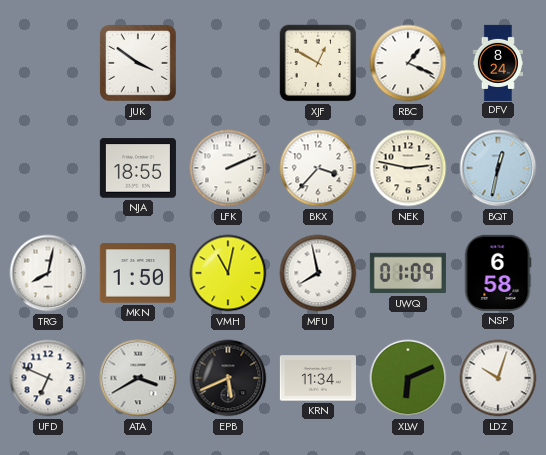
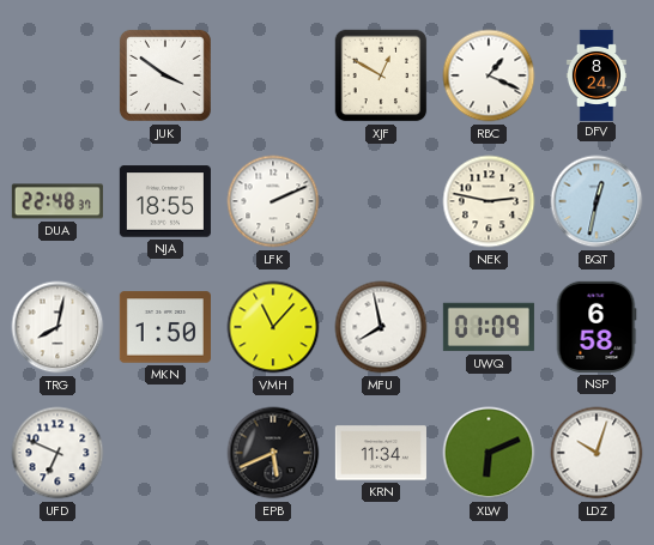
DUA: none -> 22:48 (57, 201)
BKX: 3:37 -> none (318, 168)
VMH: 11:02 -> 11:07 (273, 327)
ATA: 3:40 -> none (138, 378)
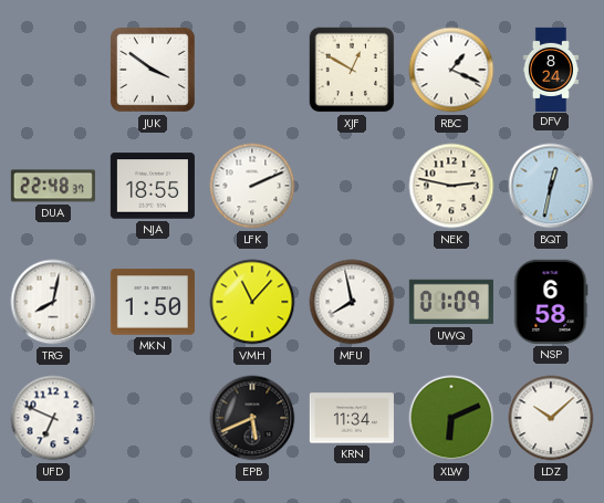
LDZ: 10:03 -> 10:08 (551, 418)
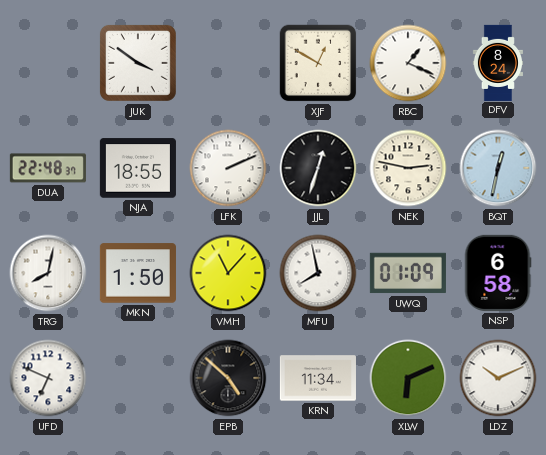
JJL: none -> 12:33 (318, 168)
EPB: 5:41 -> 4:52 (228, 378)
LDZ: 10:08 -> 10:11 (498, 378)
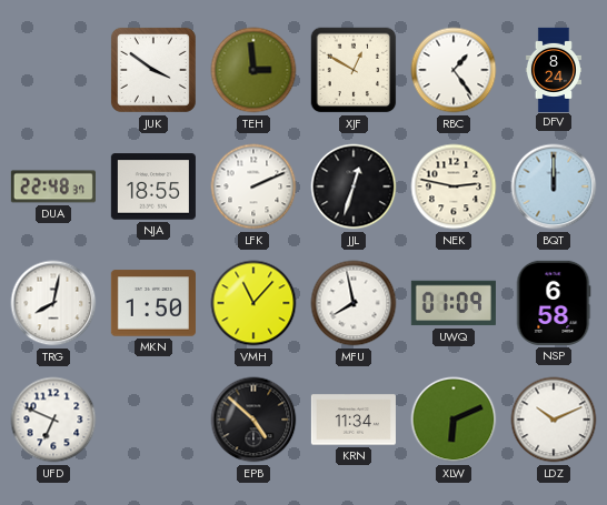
TEH: none -> 2:59 (253, 70)
RBC: 1:19 -> 1:24 (454, 70)
BQT: 12:32 -> 12:00 (554, 186)
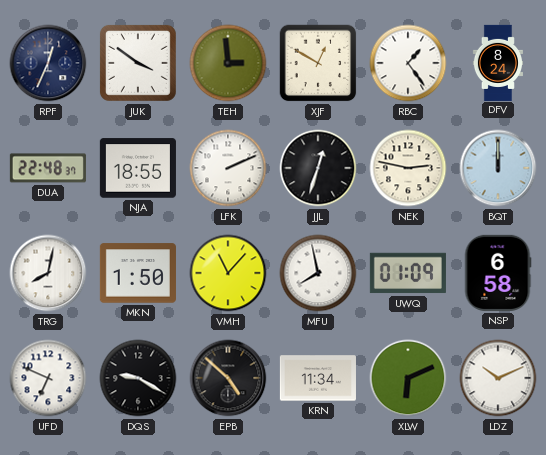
RPF: none -> 12:34 (48, 63)
DQS: none -> 9:20 (138, 378)
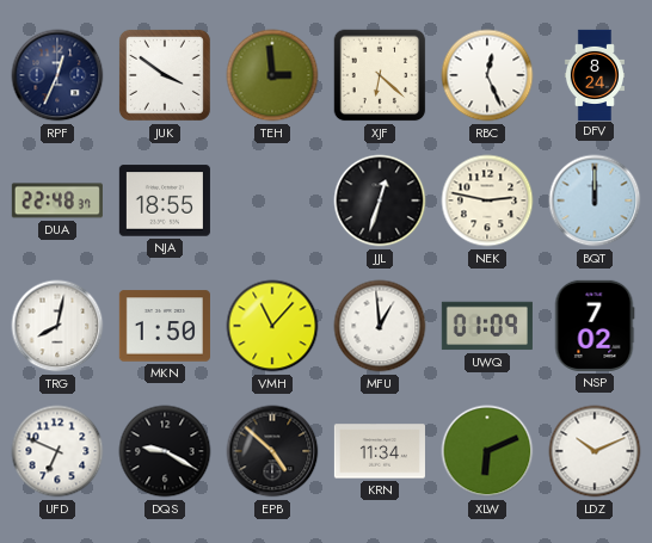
XJF: 12:50 -> 6:22 (380, 75)
RBC: 1:24 -> 12:26 (487, 75)
LFK: 2:11 -> none (228, 168)
MFU: 7:58 -> 12:59 (380, 326)
NSP: 6:58 -> 7:02 (595, 326)
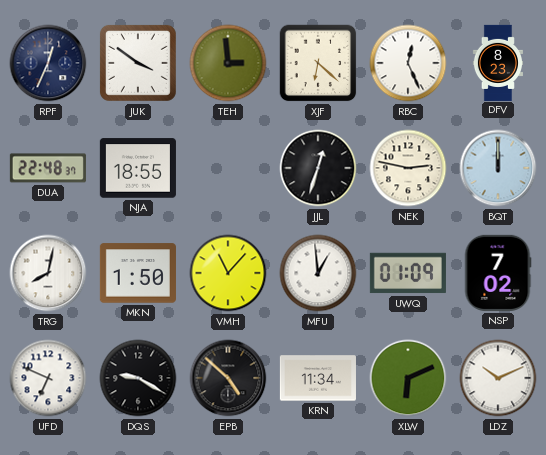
DFV: 8:24 -> 8:23 (498, 62)
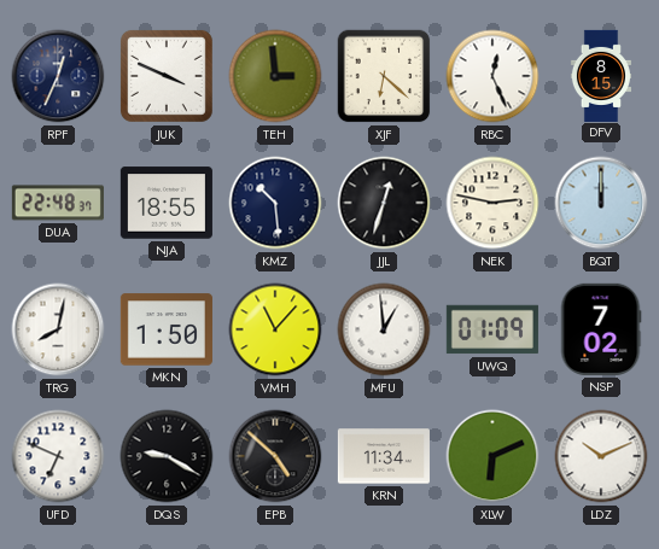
JUK: 3:51 -> 3:49 (167, 76)
DFV: 8:23 -> 8:15 (601, 75)
KMZ: none -> 10:29 (275, 203)
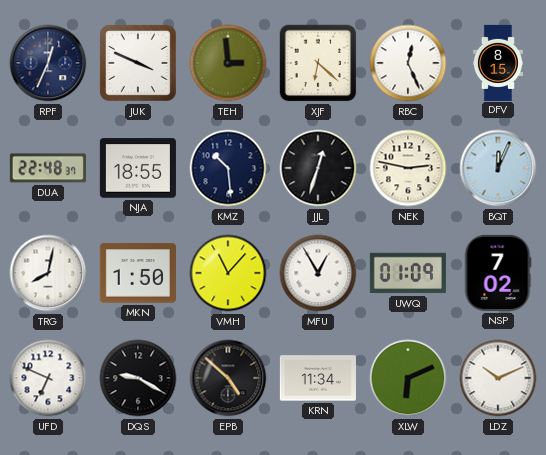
BQT: 12:00 -> 12:04 (498, 168)
MFU: 12:59 -> 12:55 (318, 273)
